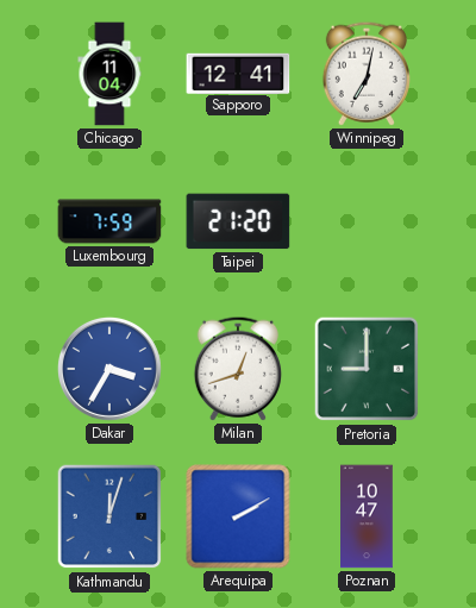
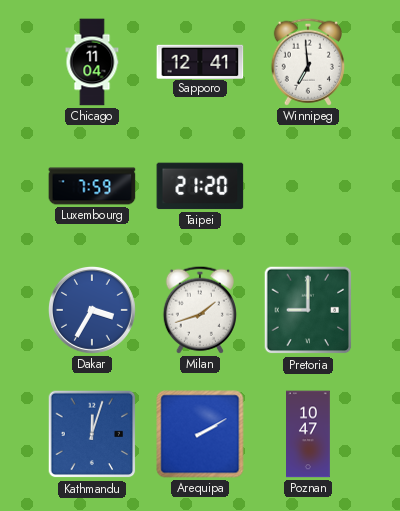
Winnipeg: 7:02 -> 6:59 (308, 62)
Milan: 12:42 -> 1:42 (200, 310)
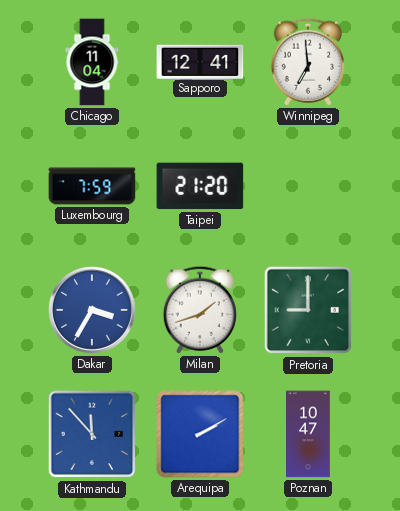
Kathmandu: 12:03 -> 11:53 (92, 434)
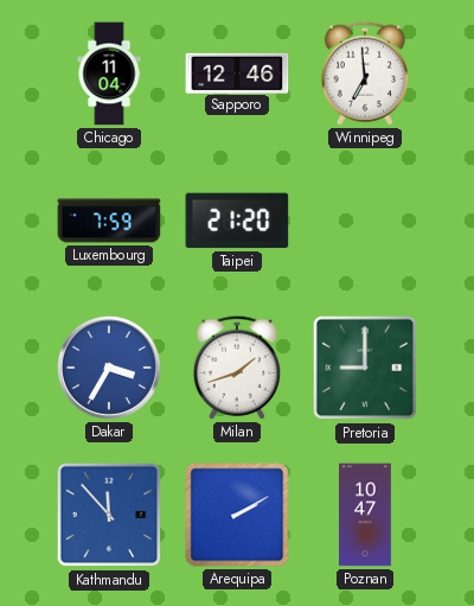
Sapporo: 12:41 -> 12:46 (237, 72)
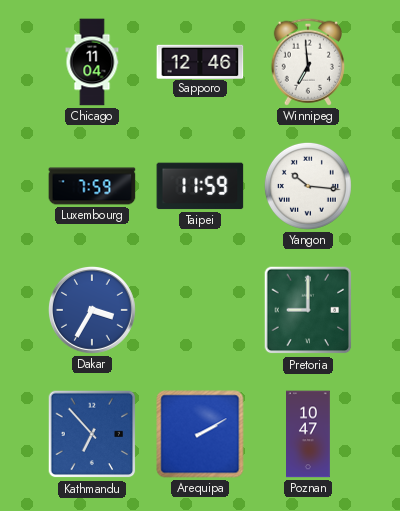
Taipei: 21:20 -> 11:59 (200, 186)
Yangon: none -> 10:16 (308, 186)
Milan: 1:42 -> none (237, 368)
Kathmandu: 11:53 -> 6:53 (92, 434)
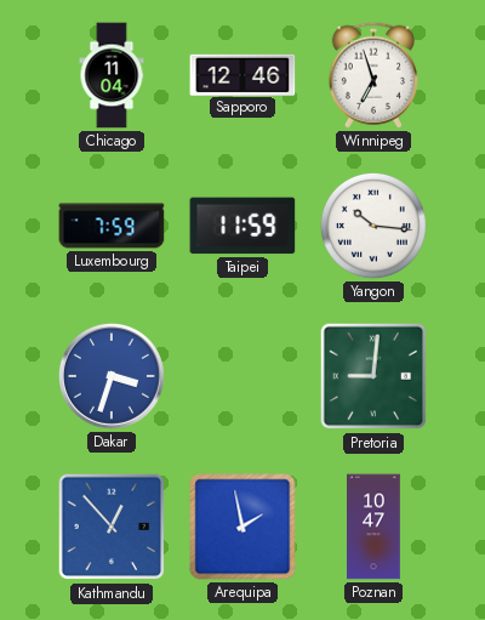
Winnipeg: 6:59 -> 6:57 (373, 75)
Dakar: 3:35 -> 3:33 (112, 376)
Pretoria: 9:00 -> 9:01 (373, 376)
Kathmandu: 6:53 -> 12:53 (112, 527)
Arequipa: 2:10 -> 1:58 (242, 527)
